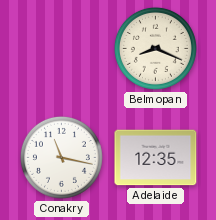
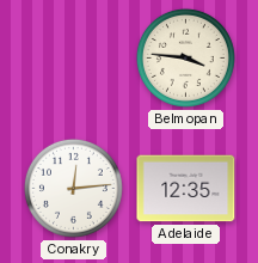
Belmopan: 8:19 -> 3:46 (185, 57)
Conakry: 11:17 -> 12:14 (73, 188)
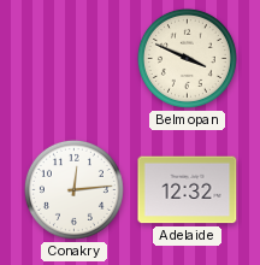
Belmopan: 3:46 -> 3:49 (187, 58)
Adelaide: 12:35 -> 12:32 (188, 190)
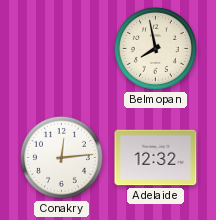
Belmopan: 3:49 -> 7:58 (155, 48)
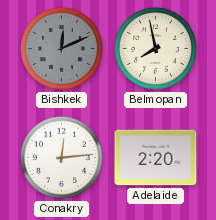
Bishkek: none -> 12:11 (61, 48)
Adelaide: 12:32 -> 2:20 (156, 158)
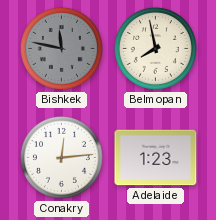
Bishkek: 12:11 -> 11:47 (61, 48)
Adelaide: 2:20 -> 1:23 (156, 158)
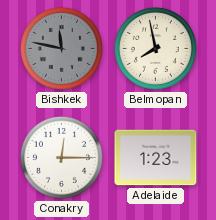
Conakry: 12:14 -> 12:15 (61, 157)
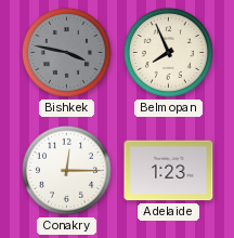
Bishkek: 11:47 -> 3:47 (66, 52)
Belmopan: 7:58 -> 7:56 (168, 52)
